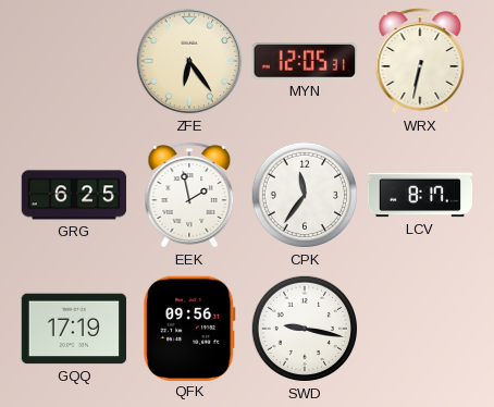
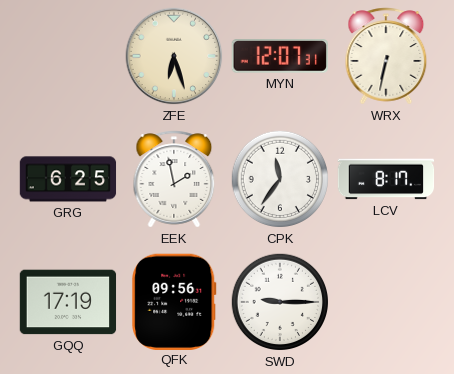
ZFE: 6:24 -> 6:27 (174, 56)
MYN: 12:05 -> 12:07 (279, 56)
SWD: 9:17 -> 9:15 (280, 302)
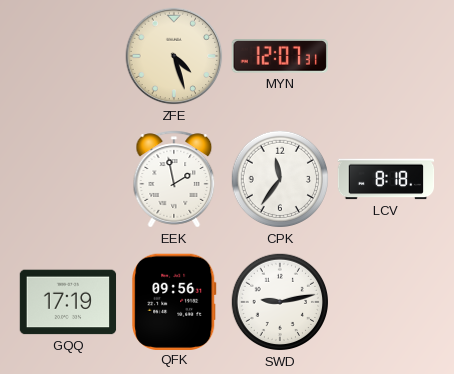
ZFE: 6:27 -> 4:27 (174, 56)
WRX: 6:32 -> none (386, 56)
GRG: 6:25 -> none (68, 179)
LCV: 8:17 -> 8:18 (386, 179)
SWD: 9:15 -> 9:13 (280, 302)
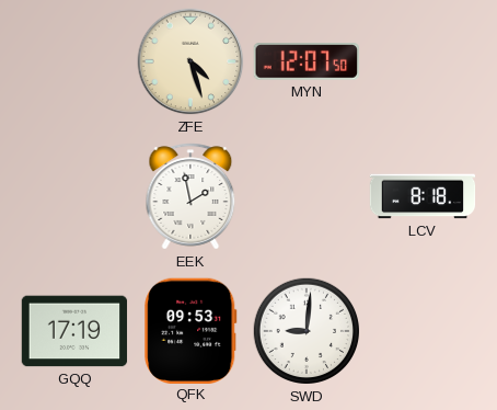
MYN: 12:07:31 -> 12:07:50 (305, 61)
CPK: 11:36 -> none (280, 179)
QFK: 09:56 -> 09:53 (190, 330)
SWD: 9:13 -> 9:01 (307, 331)
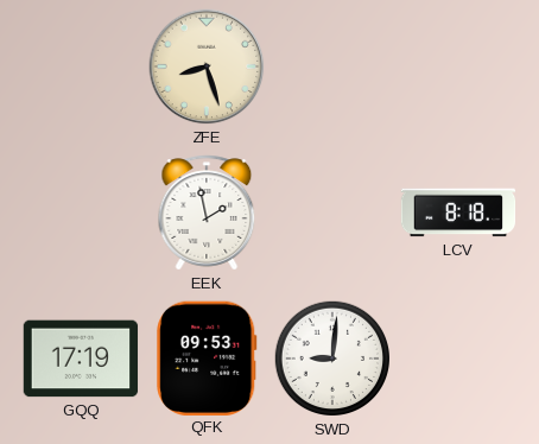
ZFE: 4:27 -> 8:27 (207, 66)
MYN: 12:07 -> none (305, 61)
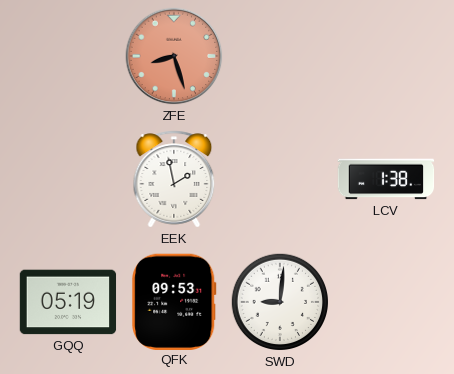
ZFE dial: cream -> salmon (174, 56)
LCV: 8:18 -> 1:38 (386, 179)
GQQ: 17:19 -> 05:19 (68, 302)
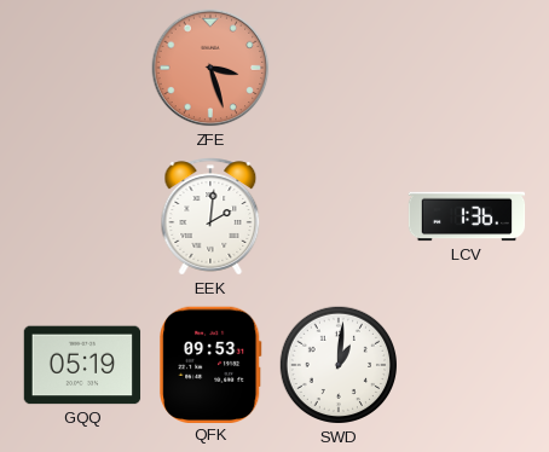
ZFE: 8:27 -> 3:27 (210, 68)
EEK: 1:58 -> 2:01 (210, 216)
LCV: 1:38 -> 1:36 (467, 216)
SWD: 9:01 -> 1:01 (339, 365)
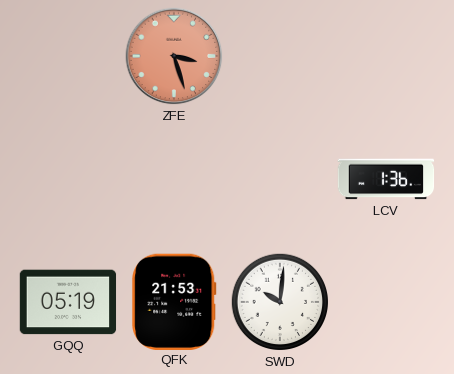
EEK: 2:01 -> none (210, 216)
QFK: 09:53 -> 21:53 (174, 301)
SWD: 1:01 -> 10:01 (280, 302)
